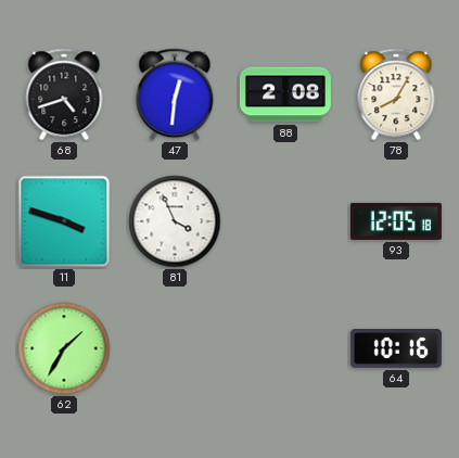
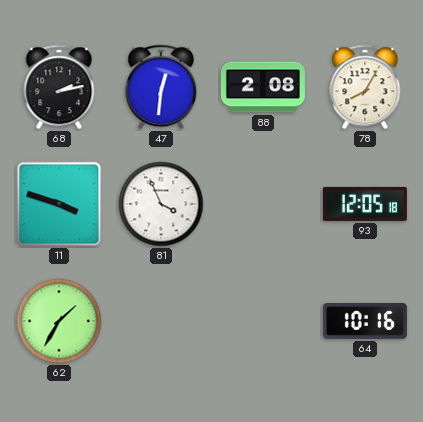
68: 4:42 -> 2:13 (59, 87)
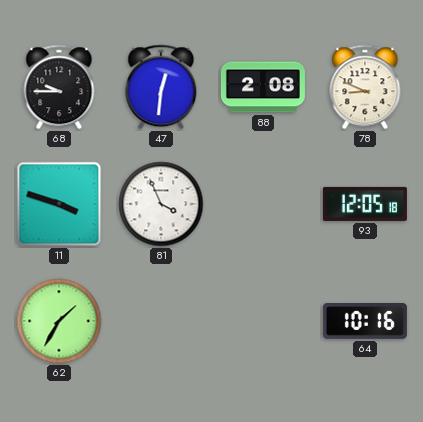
68: 2:13 -> 9:45 (59, 87)
78: 8:05 -> 8:49 (365, 87)
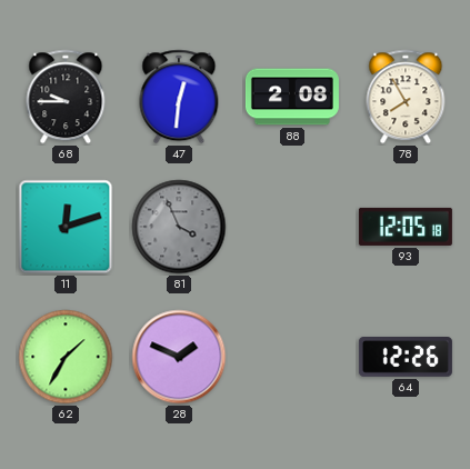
78: 8:49 -> 7:55 (406, 97)
11: 3:48 -> 12:12 (66, 227)
81 dial: white -> grey (179, 227)
28: none -> 1:49 (179, 357)
64: 10:16 -> 12:26 (406, 358)
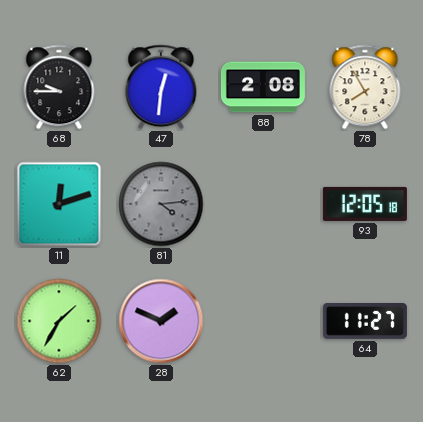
81: 3:56 -> 4:14 (161, 204)
64: 12:26 -> 11:27 (365, 322)
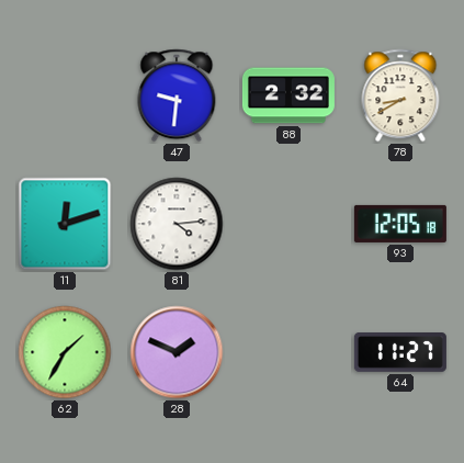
68: 9:45 -> none (59, 87)
47: 12:31 -> 9:31 (177, 95)
88: 2:08 -> 2:32 (288, 95)
78: 7:55 -> 8:40 (400, 95)
81 dial: grey -> white (177, 224)
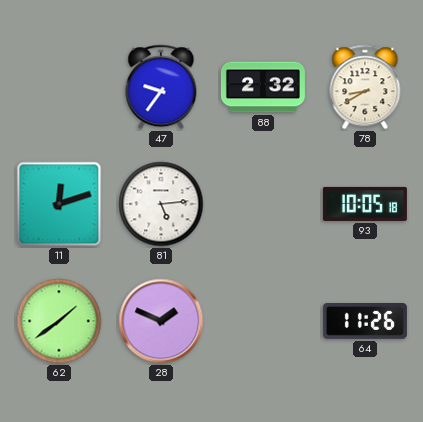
47: 9:31 -> 9:36 (161, 87)
81: 4:14 -> 5:14 (161, 204)
93: 12:05 -> 10:05 (365, 204)
62: 1:35 -> 1:39 (59, 321)
64: 11:27 -> 11:26 (365, 322)
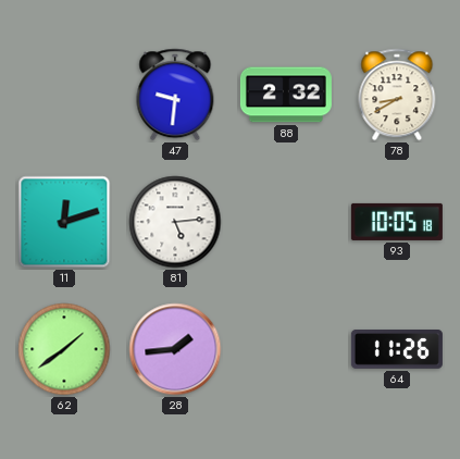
47: 9:36 -> 9:31 (175, 95)
28: 1:49 -> 1:44 (175, 349)
